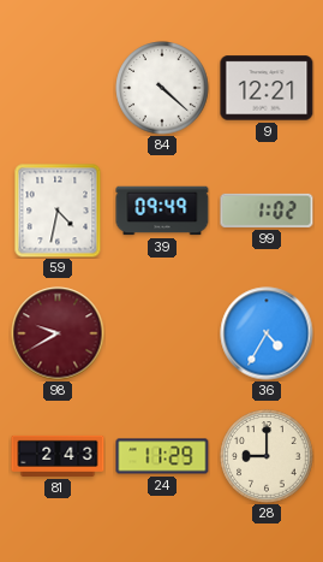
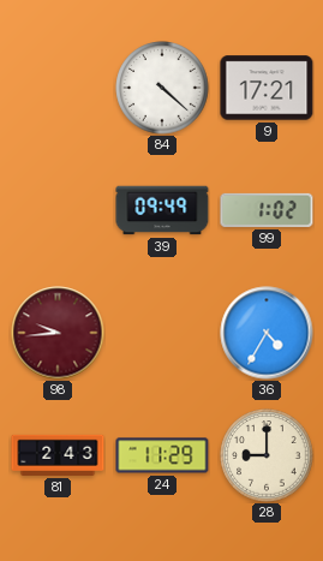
9: 12:21 -> 17:21 (267, 88)
59: 4:32 -> none (58, 211)
98: 9:40 -> 9:44 (58, 333)
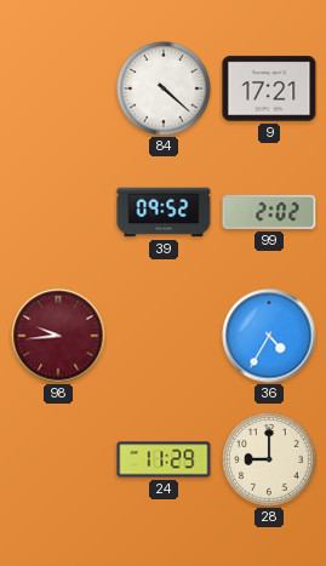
39: 09:49 -> 09:52 (164, 212)
99: 1:02 -> 2:02 (269, 212)
81: 2:43 -> none (58, 455)
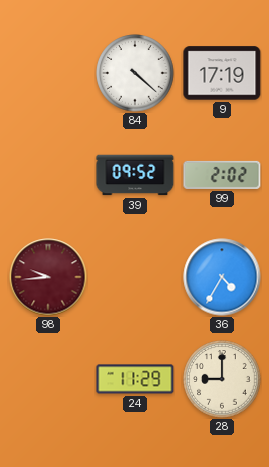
9: 17:21 -> 17:19 (222, 73)
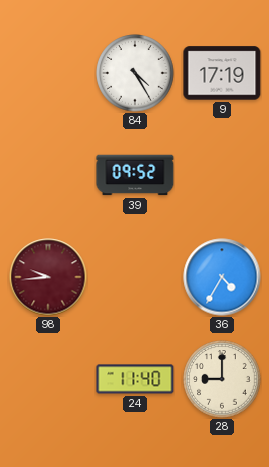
84: 4:22 -> 4:25 (135, 73)
99: 2:02 -> none (222, 175)
24: 11:29 -> 11:40 (135, 379)
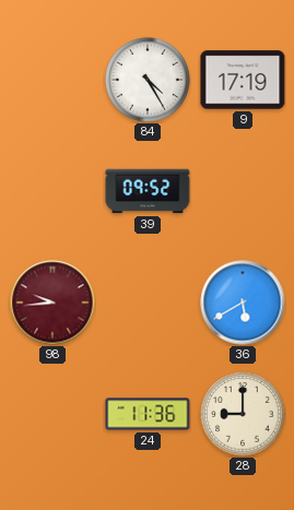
36: 4:35 -> 5:40 (243, 303)
24: 11:40 -> 11:36 (148, 414)
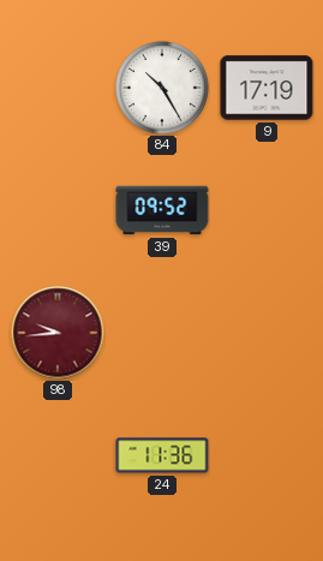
84: 4:25 -> 10:25 (162, 88)
36: 5:40 -> none (243, 303)
28: 9:00 -> none (243, 414)
